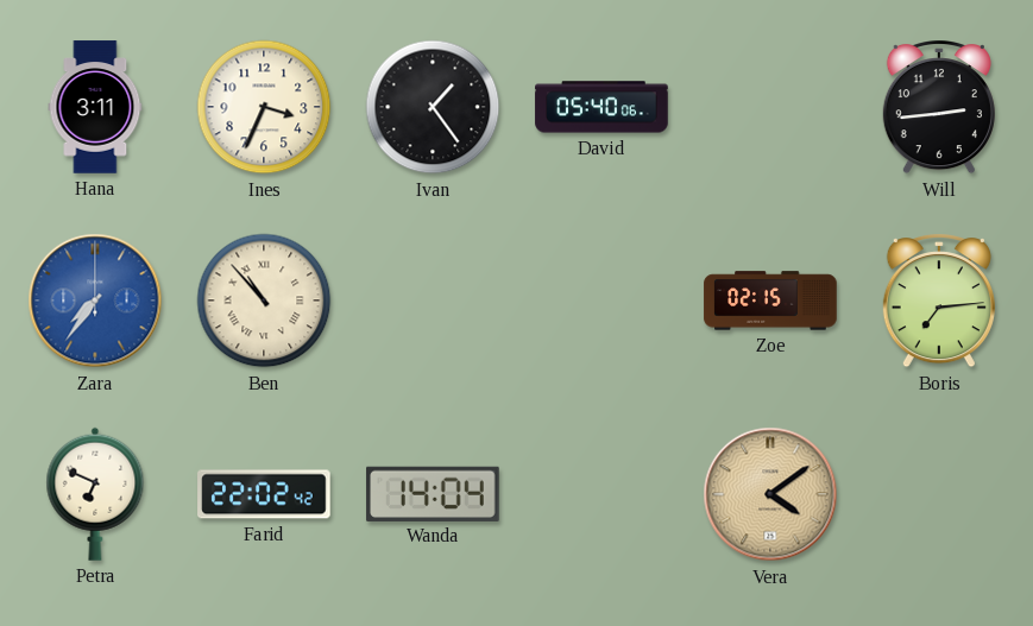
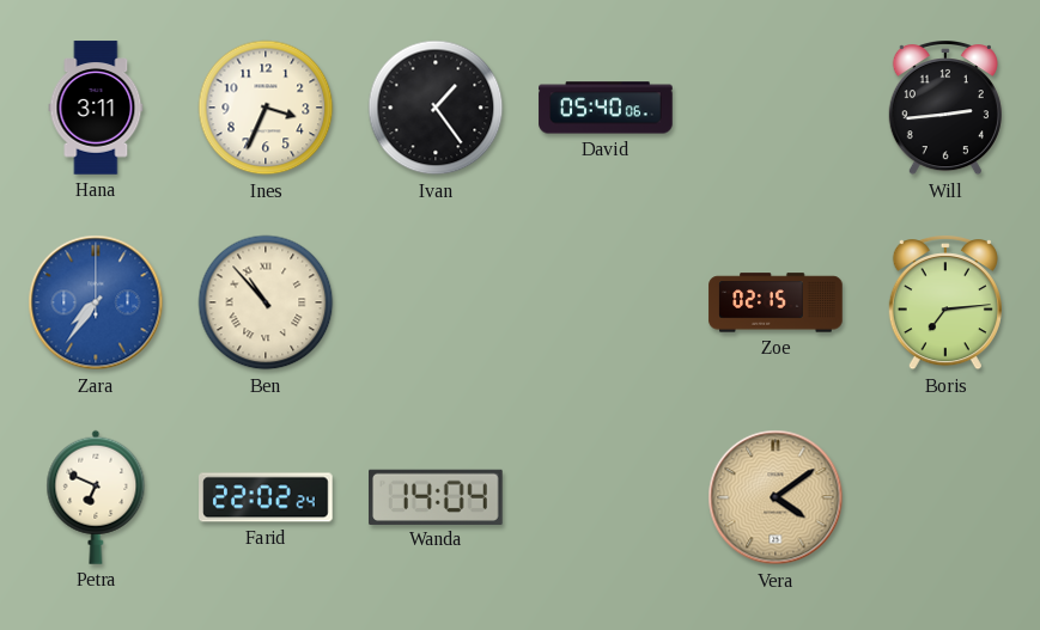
Farid: 22:02:42 -> 22:02:24 (266, 497)
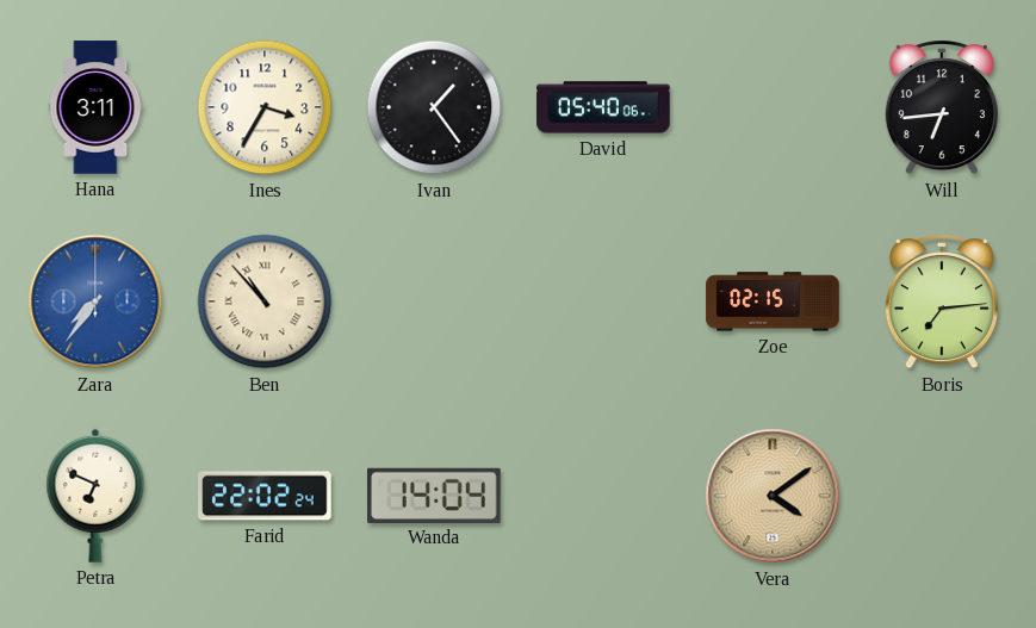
Ines: 3:34 -> 3:35 (265, 107)
Will: 2:44 -> 6:44 (942, 108)
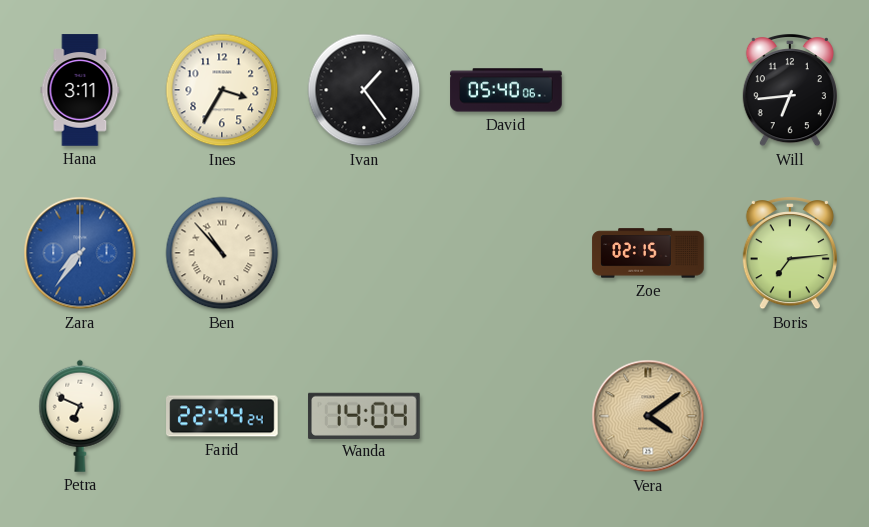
Farid: 22:02 -> 22:44 (222, 416)
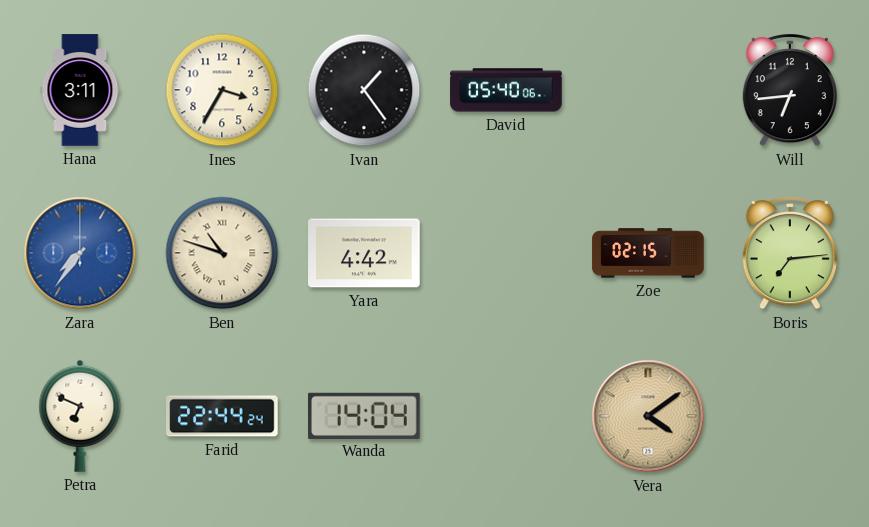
Ben: 10:53 -> 10:48 (222, 253)
Yara: none -> 4:42 (364, 253)
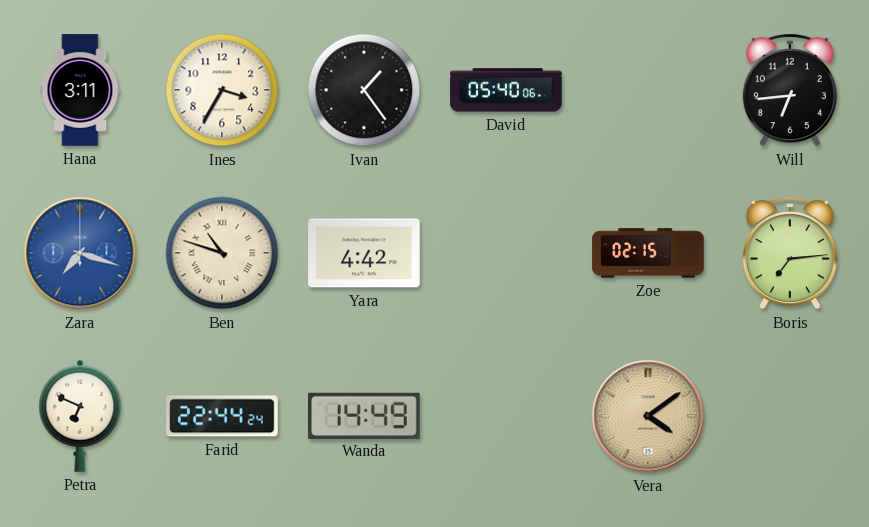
Zara: 7:36 -> 7:18 (80, 253)
Wanda: 14:04 -> 14:49 (364, 415)
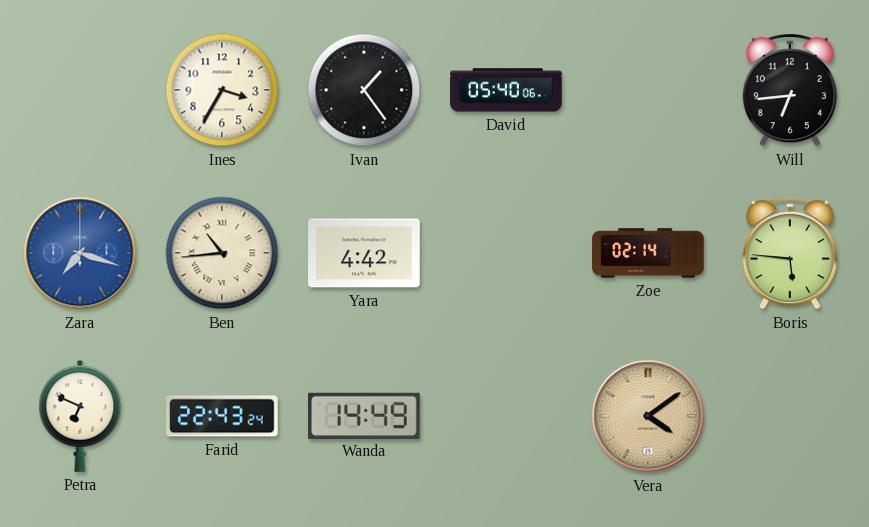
Hana: 3:11 -> none (80, 90)
Ben: 10:48 -> 10:44 (222, 253)
Zoe: 02:15 -> 02:14 (648, 253)
Boris: 7:14 -> 5:46 (790, 254)
Farid: 22:44 -> 22:43 (222, 416)
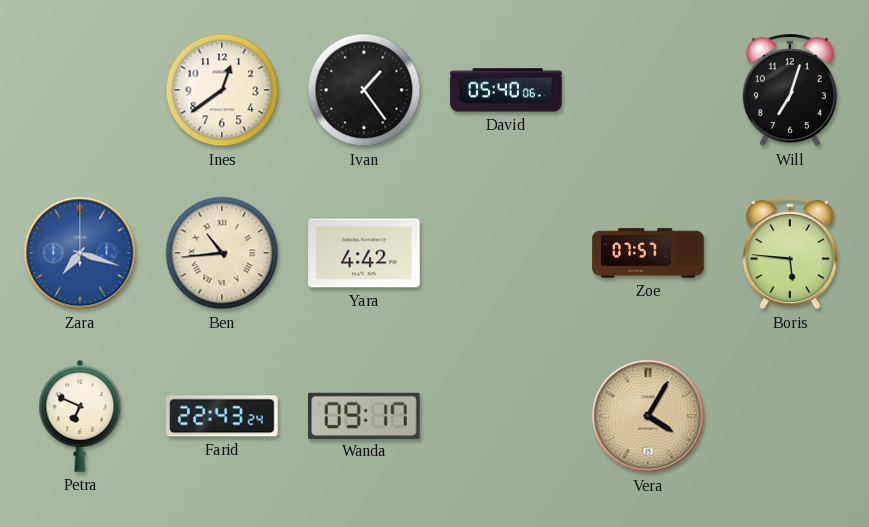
Ines: 3:35 -> 12:39 (222, 90)
Will: 6:44 -> 7:03 (790, 91)
Zoe: 02:14 -> 07:57 (648, 253)
Wanda: 14:49 -> 09:17 (364, 415)
Vera: 4:09 -> 4:05 (648, 416)
